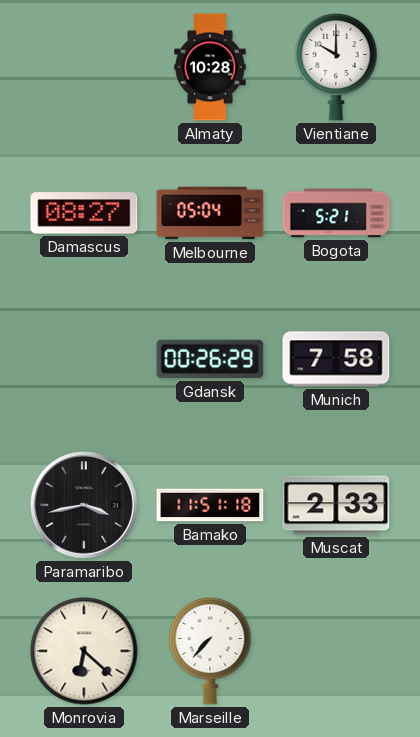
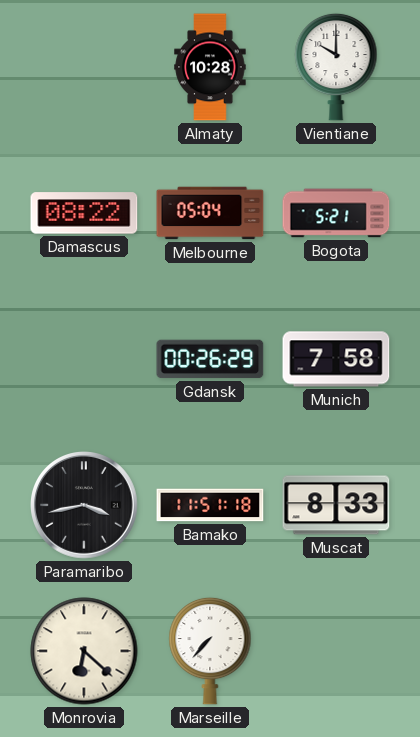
Damascus: 08:27 -> 08:22 (84, 213)
Muscat: 2:33 -> 8:33 (336, 505)
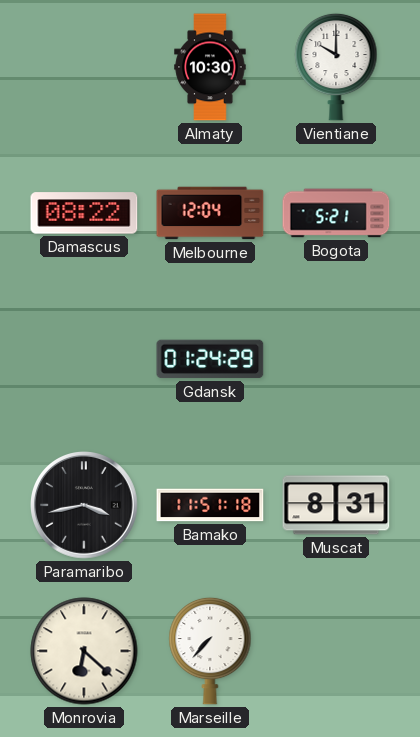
Almaty: 10:28 -> 10:30 (210, 67)
Melbourne: 05:04 -> 12:04 (210, 213)
Gdansk: 00:26 -> 01:24 (210, 359)
Munich: 7:58 -> none (336, 359)
Muscat: 8:33 -> 8:31 (336, 505)
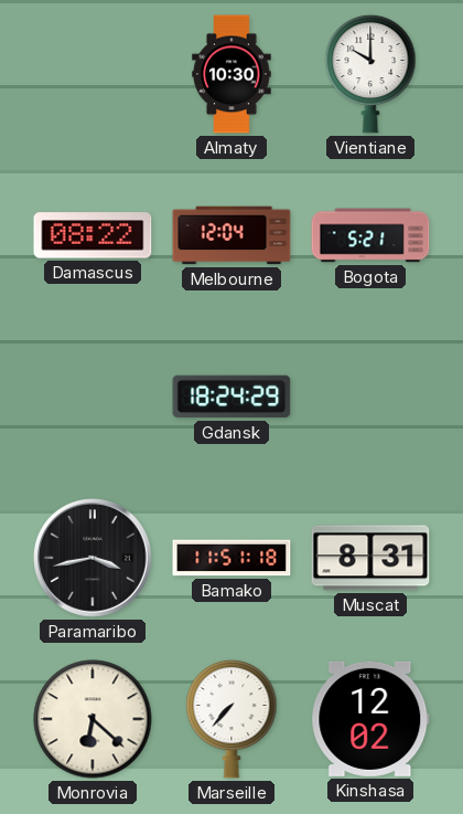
Gdansk: 01:24 -> 18:24 (232, 397)
Kinshasa: none -> 12:02 (370, 719)
